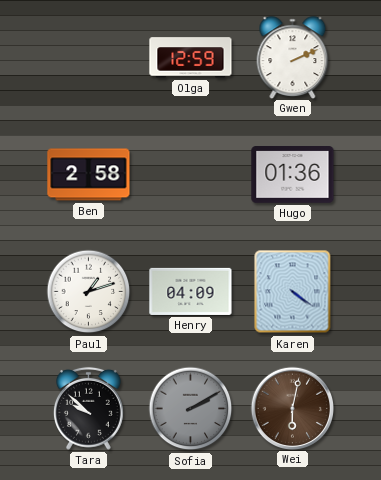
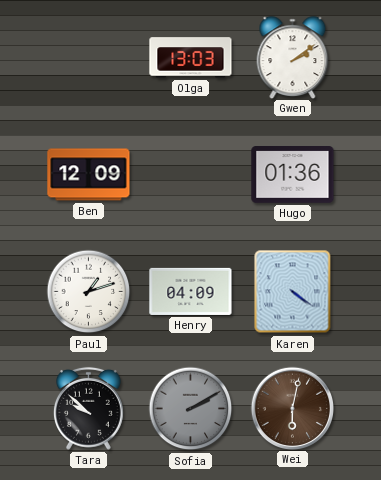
Olga: 12:59 -> 13:03 (191, 58)
Gwen: 2:11 -> 2:09 (293, 57)
Ben: 2:58 -> 12:09 (89, 175)
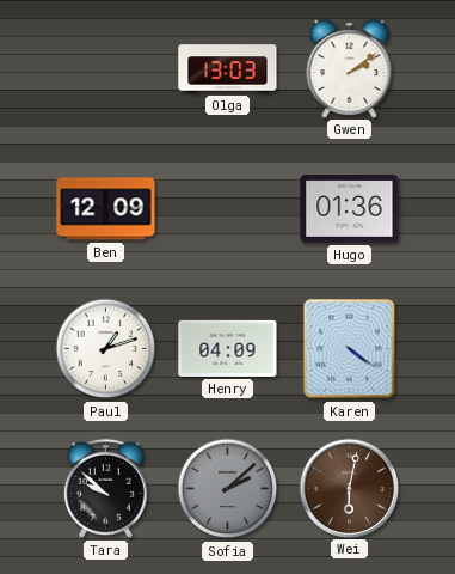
Sofia: 2:10 -> 2:08 (228, 489)
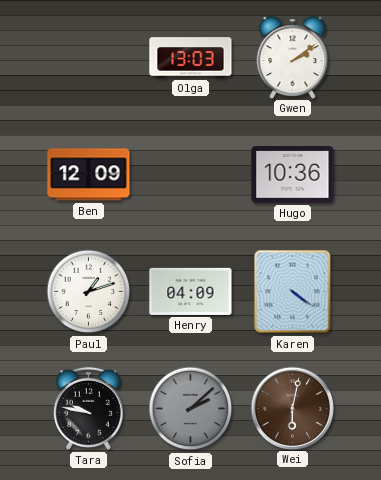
Hugo: 01:36 -> 10:36 (293, 175)
Tara: 9:52 -> 9:47 (89, 408)
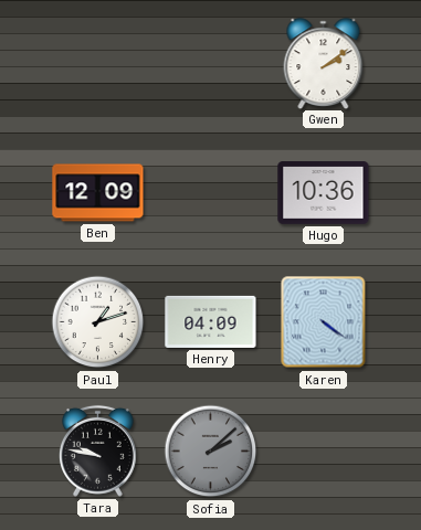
Olga: 13:03 -> none (191, 58)
Wei: 6:02 -> none (292, 408)
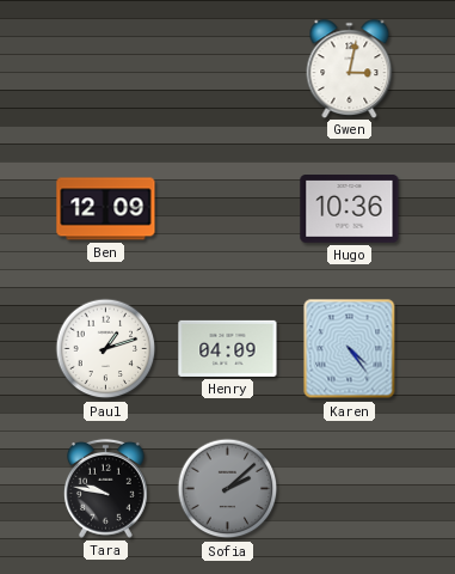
Gwen: 2:09 -> 3:02 (350, 68)
Karen: 4:21 -> 4:24 (350, 349)
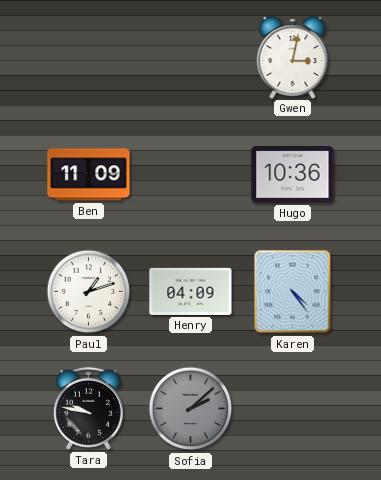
Ben: 12:09 -> 11:09 (89, 175)
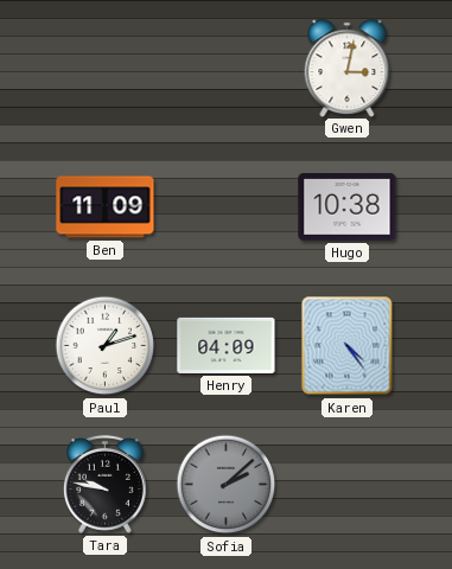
Hugo: 10:36 -> 10:38 (348, 207)
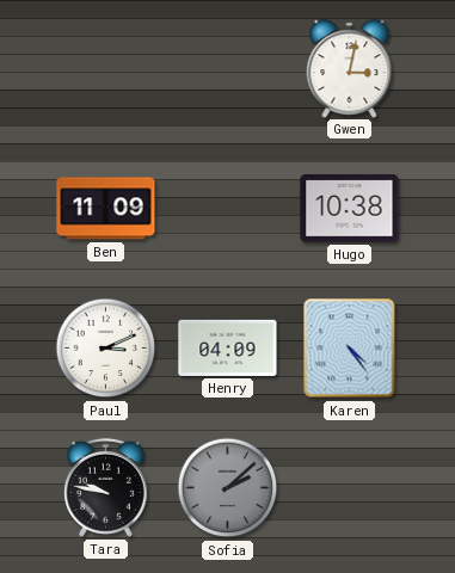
Paul: 1:12 -> 3:11 (106, 349)
